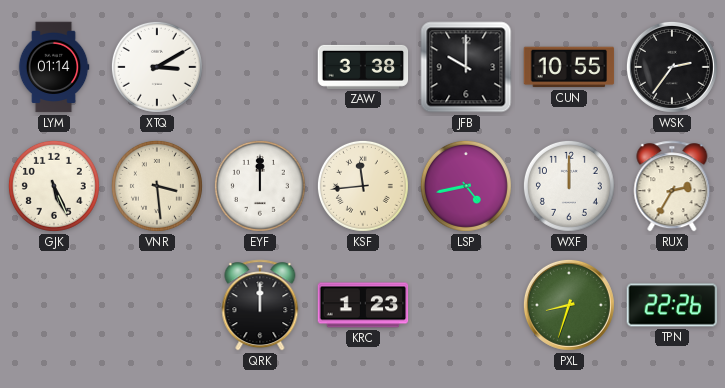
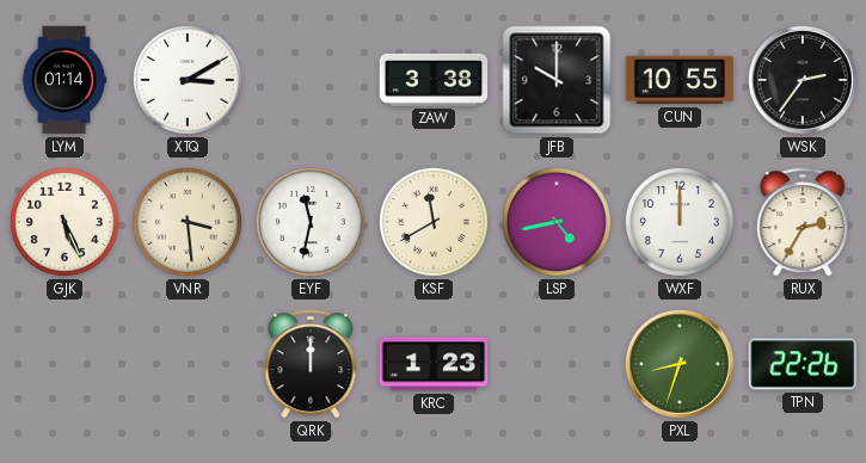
EYF: 12:00 -> 11:32 (311, 222)
KSF: 11:44 -> 11:40 (434, 222)
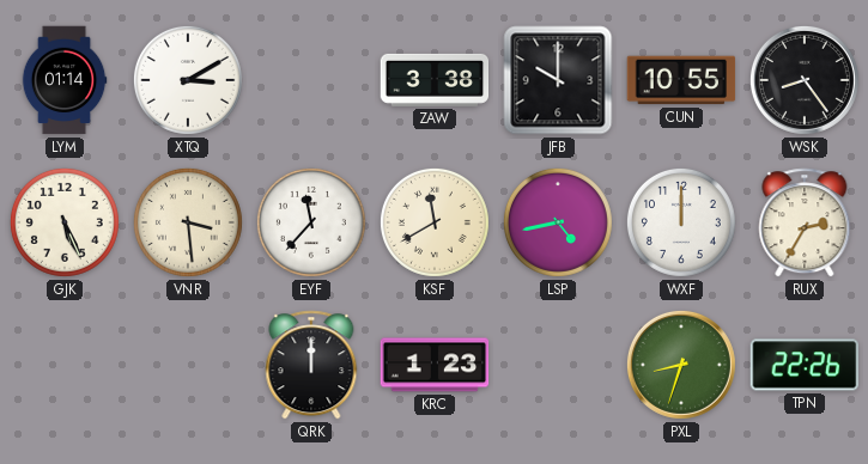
WSK: 2:36 -> 8:24 (805, 80)
EYF: 11:32 -> 11:37 (311, 222)
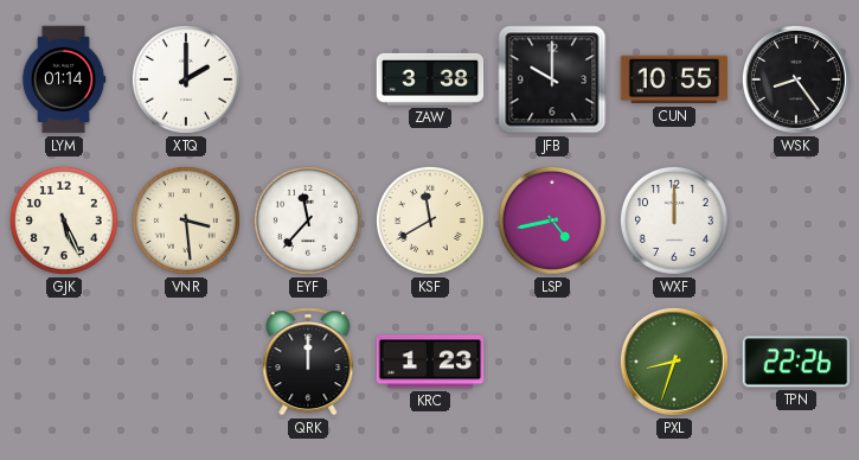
XTQ: 3:10 -> 2:00 (186, 79)
RUX: 2:35 -> none (805, 222)
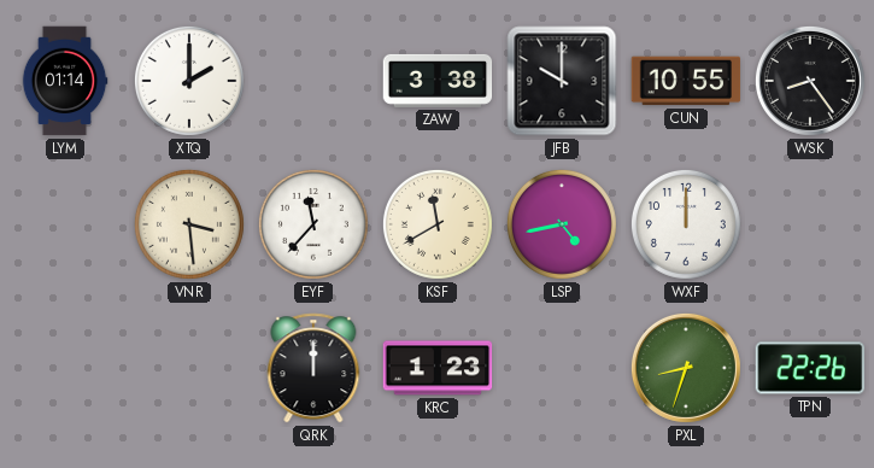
GJK: 5:26 -> none (64, 221)
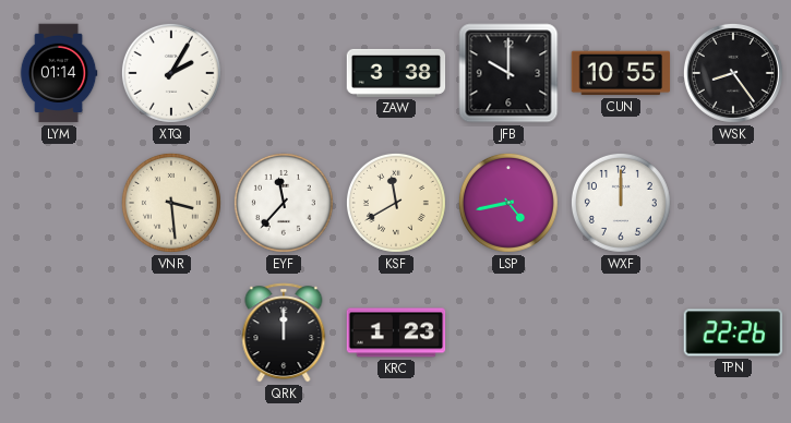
XTQ: 2:00 -> 2:05 (171, 73)
PXL: 8:33 -> none (686, 368)
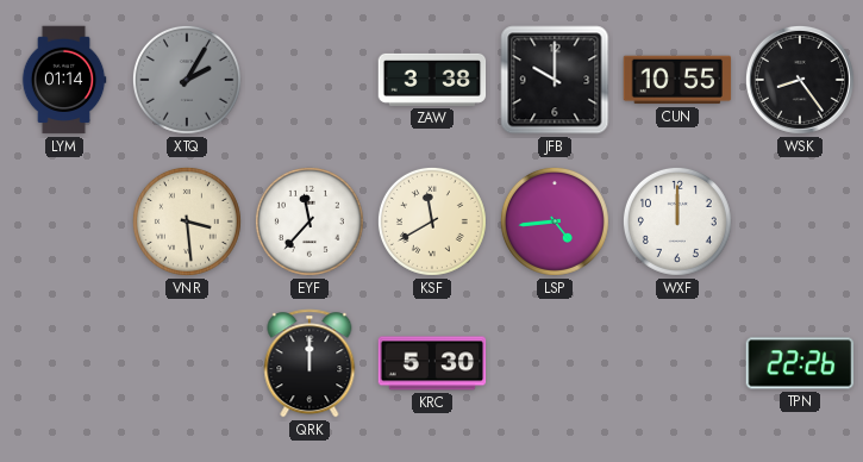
XTQ dial: white -> grey (187, 80)
LSP: 4:43 -> 4:44 (555, 221)
KRC: 1:23 -> 5:30 (432, 363)
